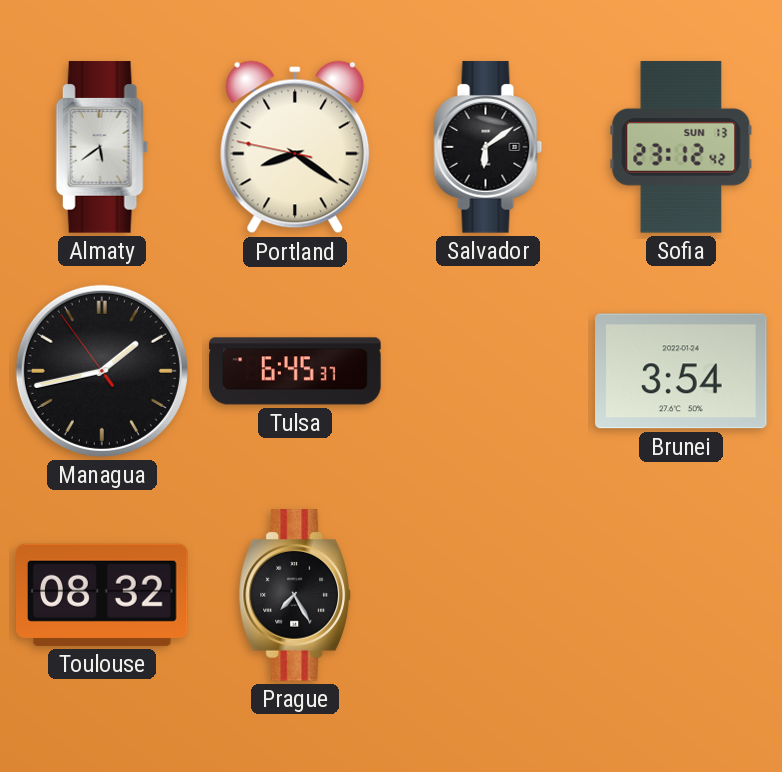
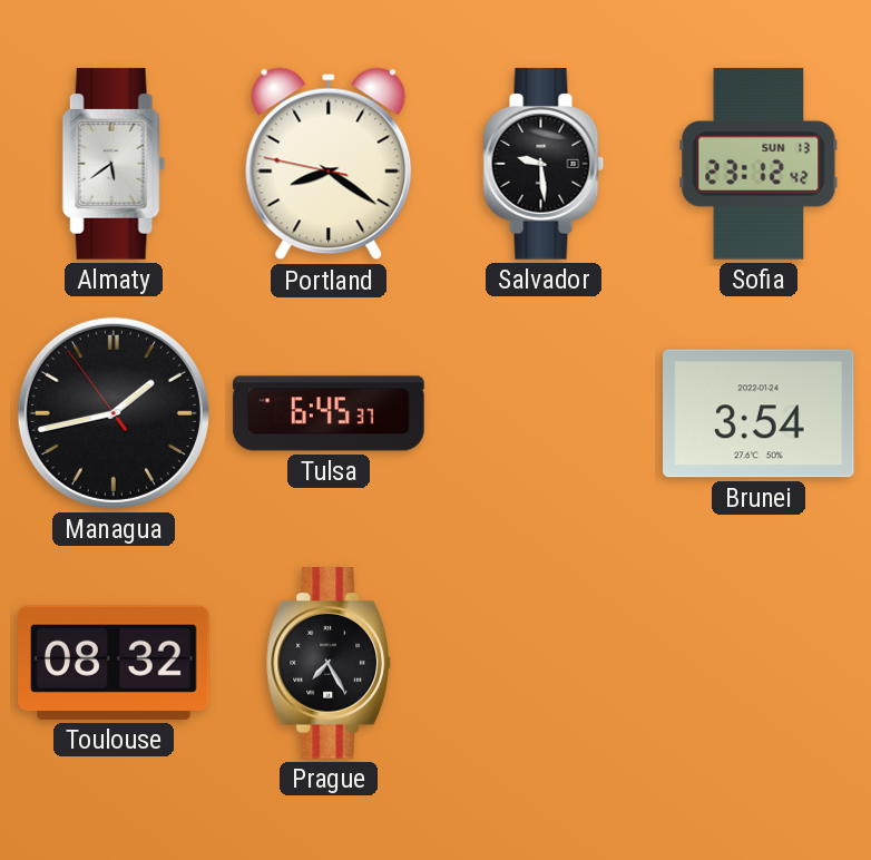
Salvador: 6:09 -> 9:29 (544, 164)
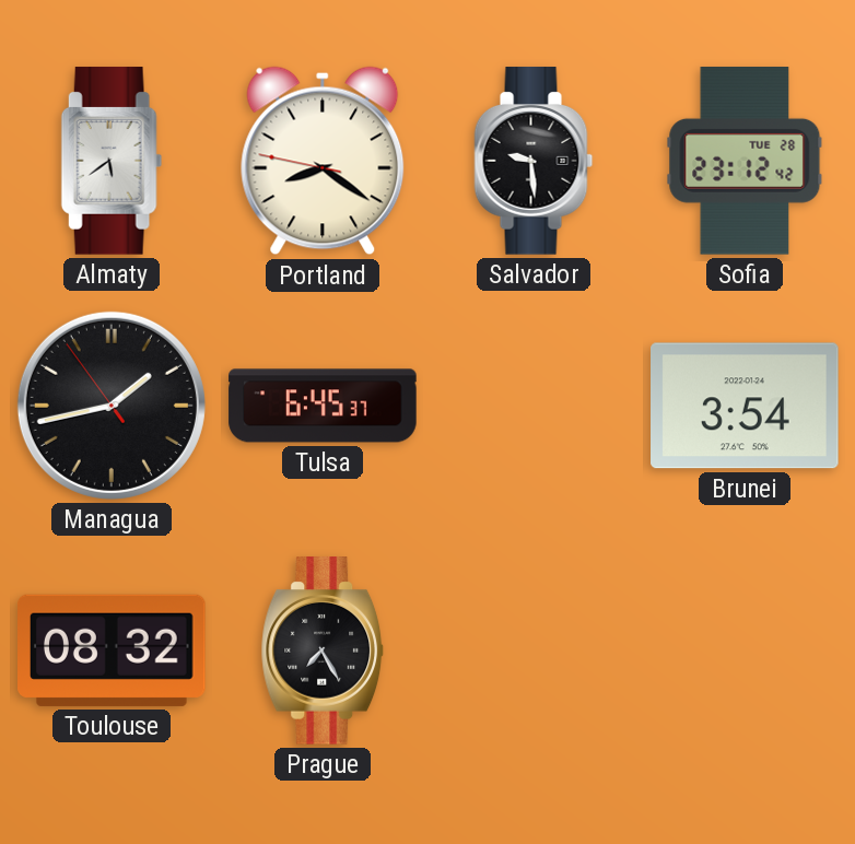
Sofia date: SUN 13 -> TUE 28 (745, 161)
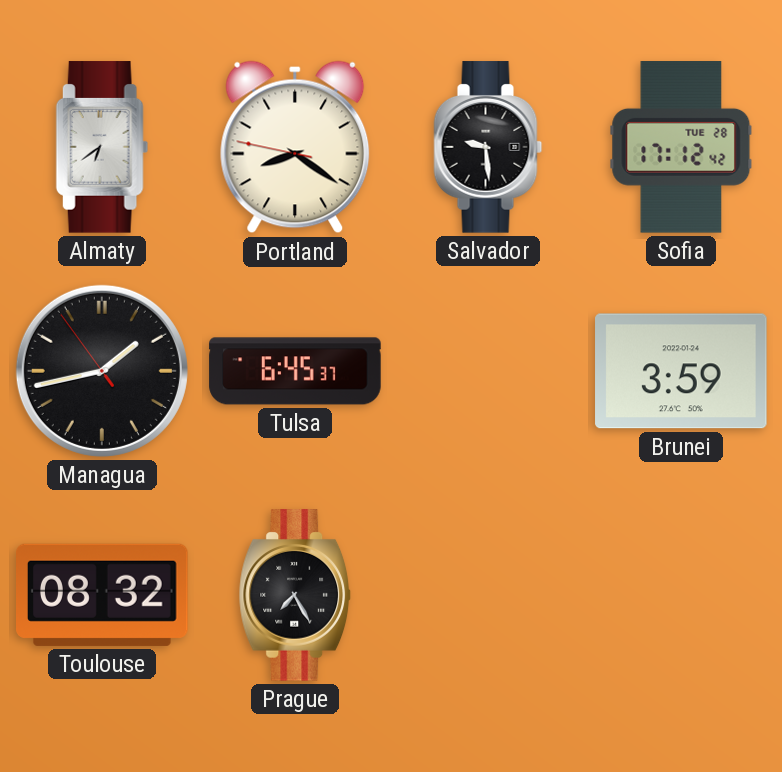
Almaty: 5:39 -> 6:39 (102, 147)
Sofia: 23:12 -> 17:12 (681, 147)
Brunei: 3:54 -> 3:59 (681, 371)
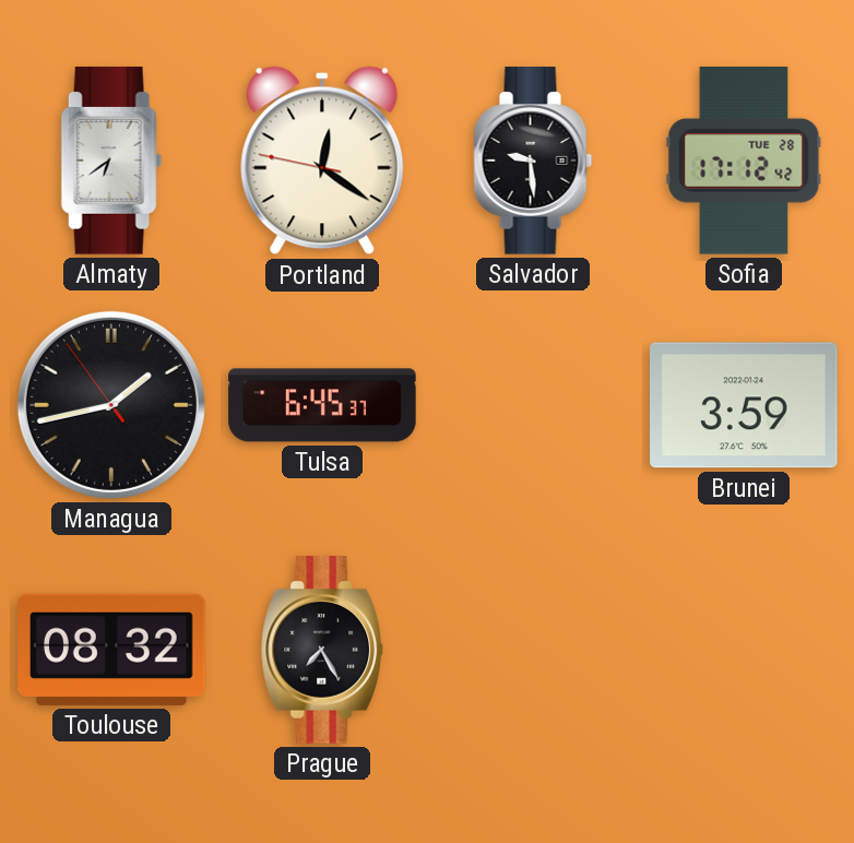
Portland: 8:20 -> 12:20 (322, 161)
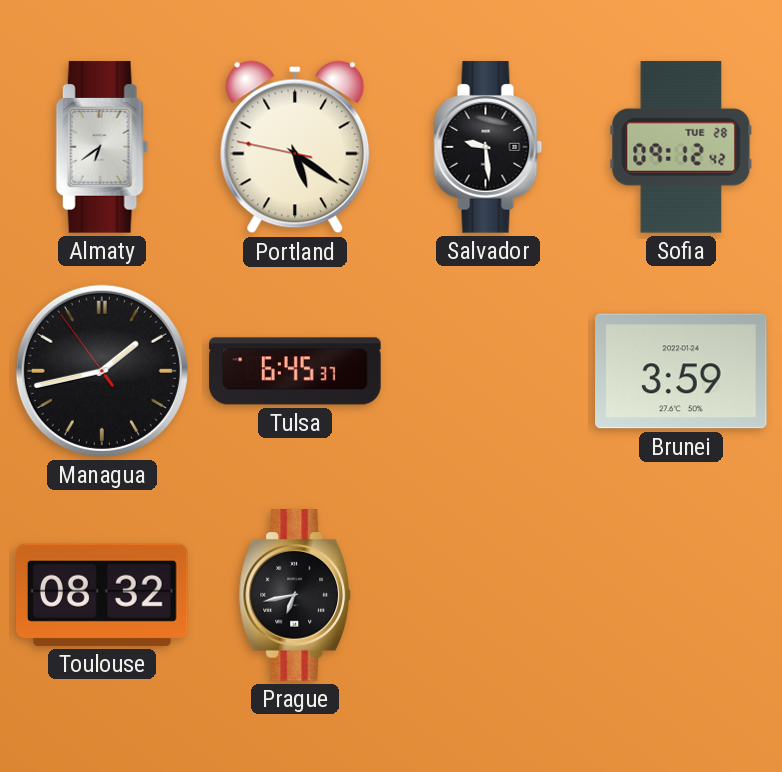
Portland: 12:20 -> 5:20 (295, 147)
Sofia: 17:12 -> 09:12 (681, 147)
Prague: 7:25 -> 6:43 (295, 595)
